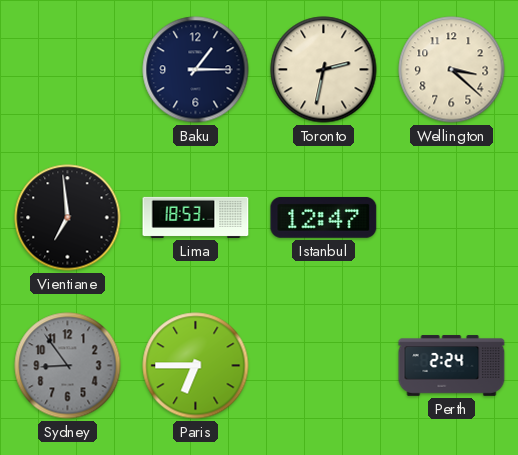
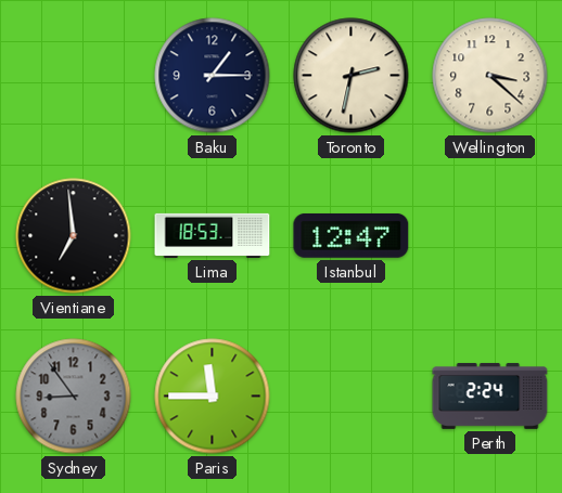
Paris: 6:45 -> 11:45 (213, 397)
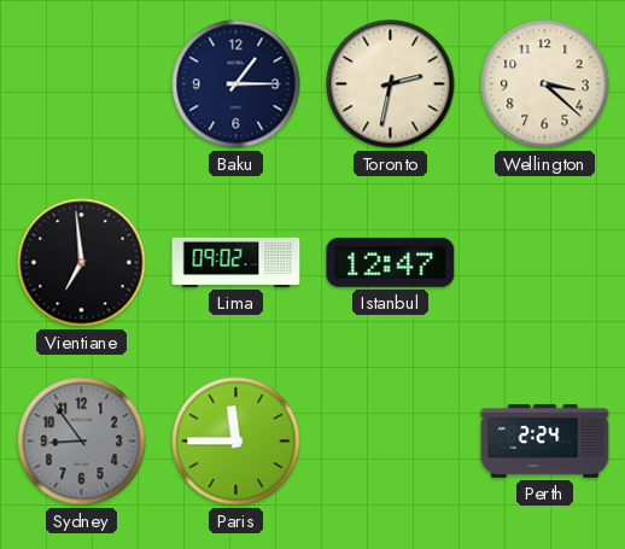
Lima: 18:53 -> 09:02 (236, 262)
